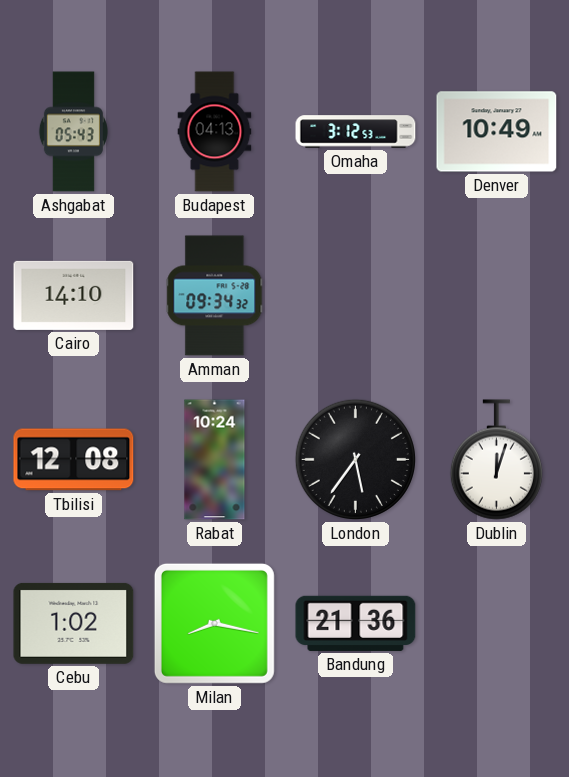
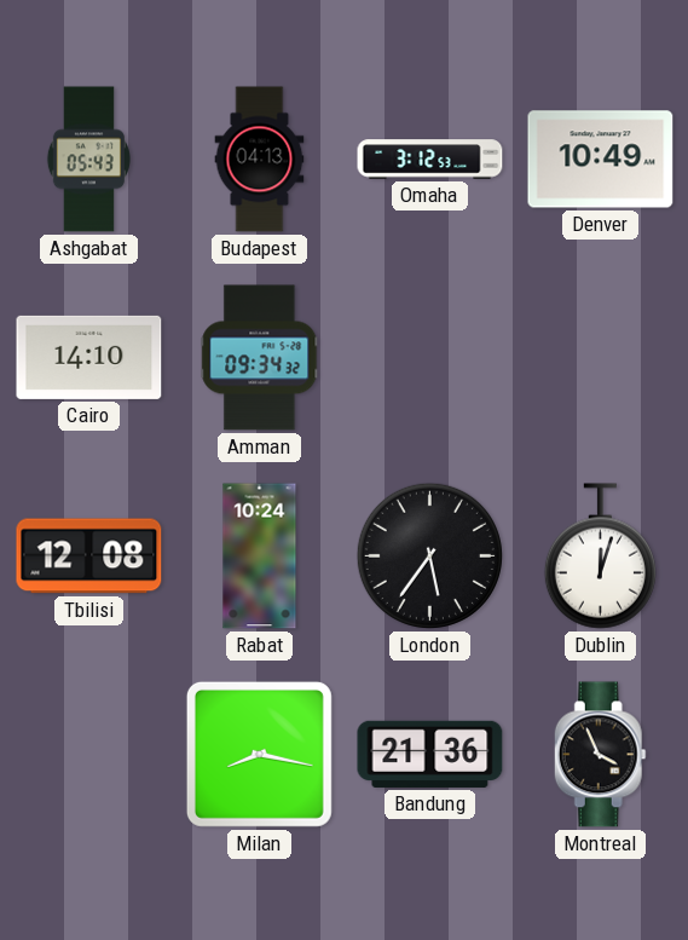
Cebu: 1:02 -> none (74, 623)
Montreal: none -> 3:56 (600, 755)
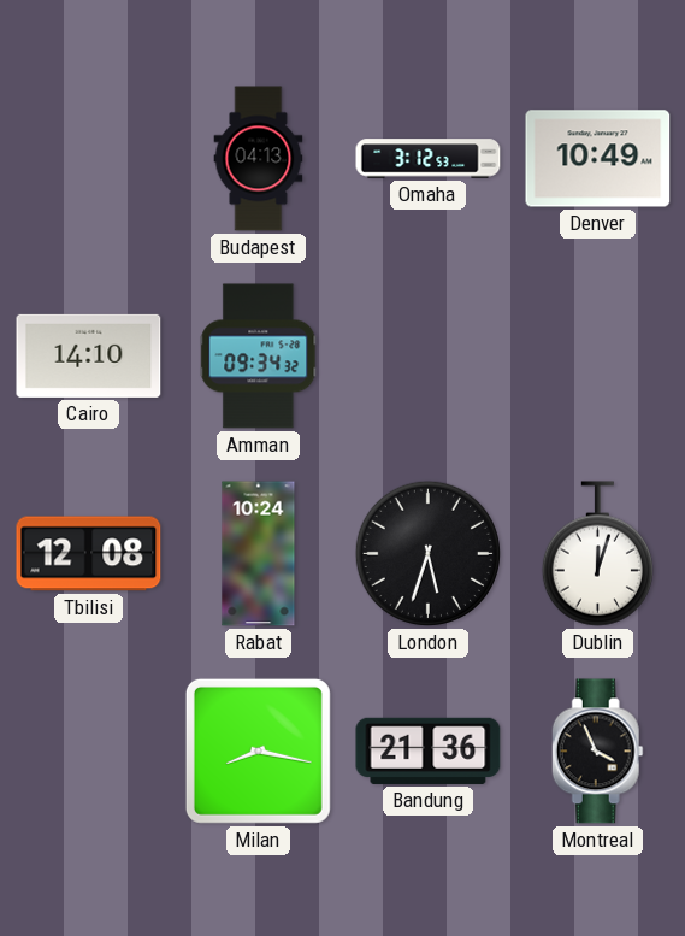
Ashgabat: 05:43 -> none (88, 160)
London: 5:36 -> 5:33 (427, 553)
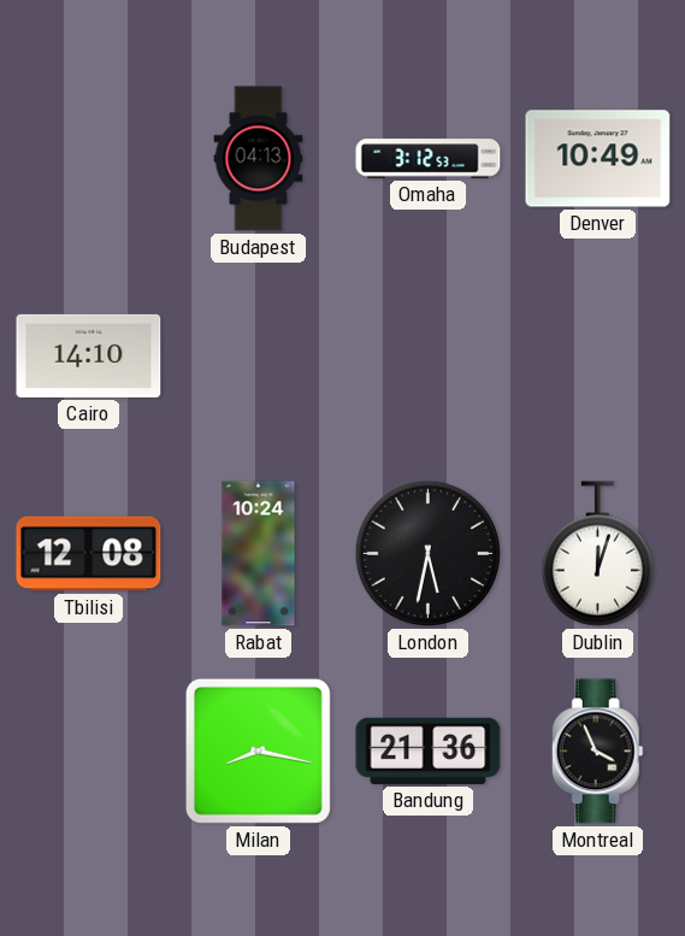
Amman: 09:34 -> none (259, 357)
London: 5:33 -> 5:32 (427, 553)
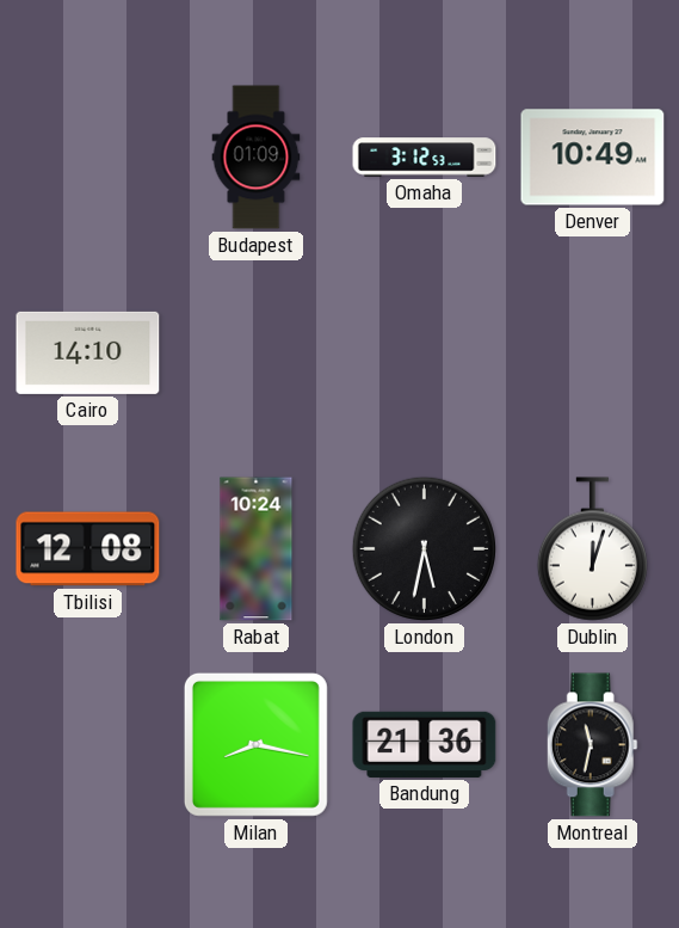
Budapest: 04:13 -> 01:09 (257, 158)
Montreal: 3:56 -> 11:32 (592, 745)
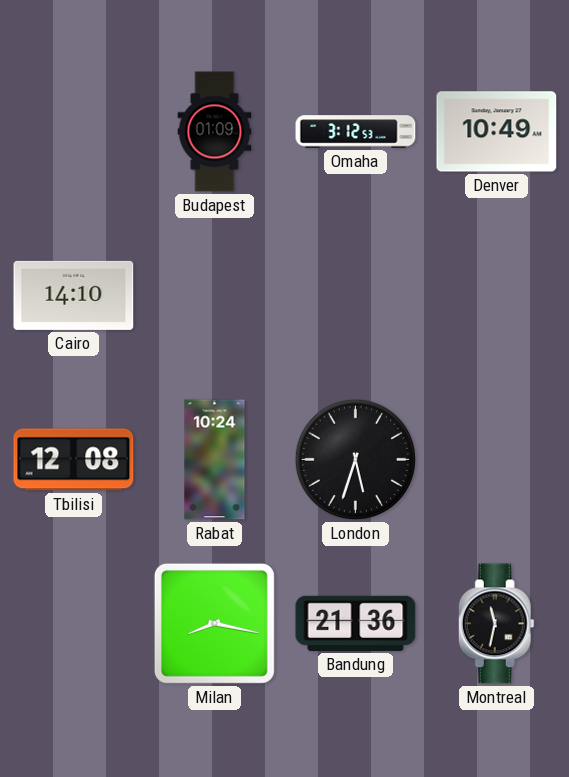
London: 5:32 -> 5:33 (355, 459)
Dublin: 12:03 -> none (592, 549)
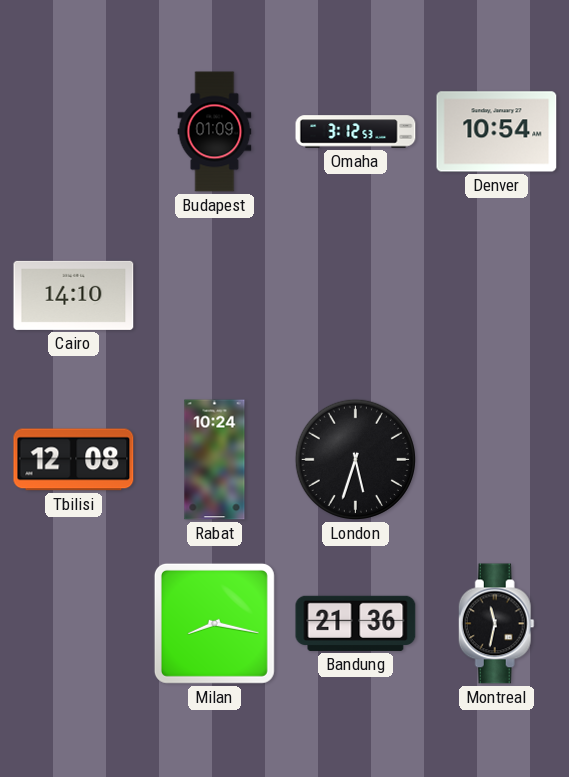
Denver: 10:49 -> 10:54 (497, 132)
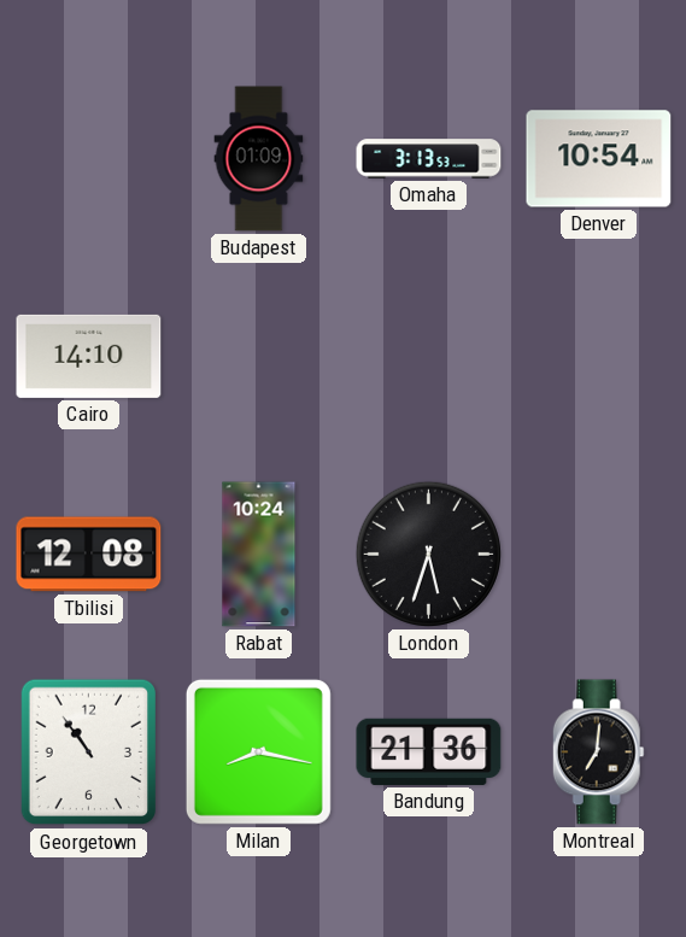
Omaha: 3:12 -> 3:13 (429, 159)
Georgetown: none -> 10:54 (88, 752)
Montreal: 11:32 -> 7:01 (598, 752)
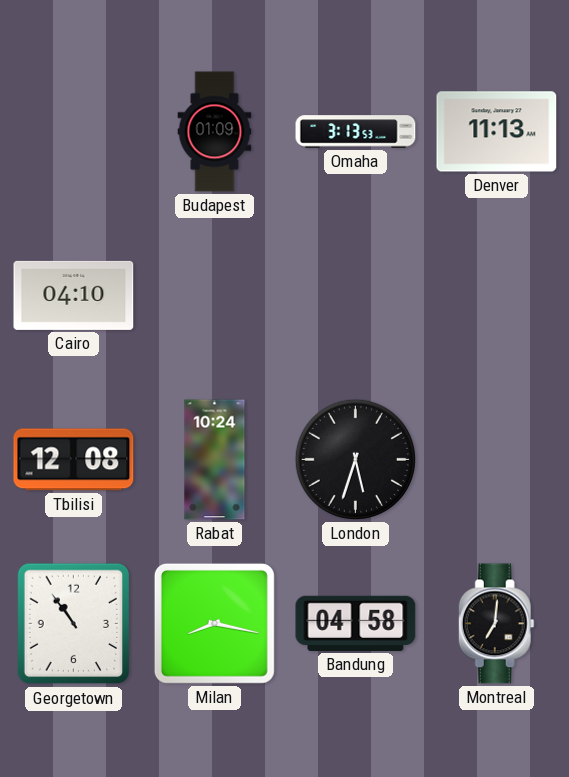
Denver: 10:54 -> 11:13 (497, 132)
Cairo: 14:10 -> 04:10 (74, 295)
Bandung: 21:36 -> 04:58 (356, 623)
